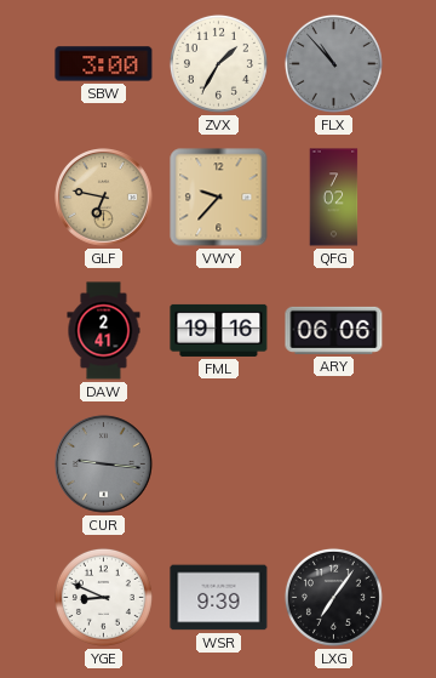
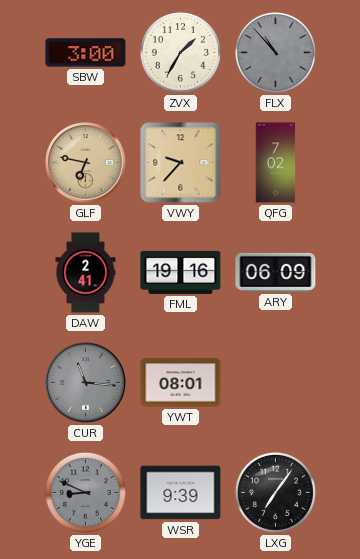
ARY: 06:06 -> 06:09 (276, 272)
CUR: 9:16 -> 11:16 (86, 383)
YWT: none -> 08:01 (181, 383)
YGE dial: white -> grey (85, 492)
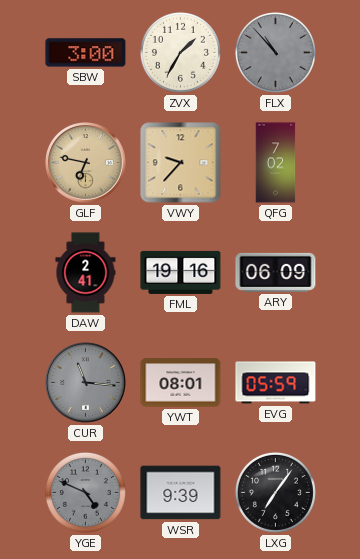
EVG: none -> 05:59 (276, 383)
YGE: 8:49 -> 4:49 (85, 492)
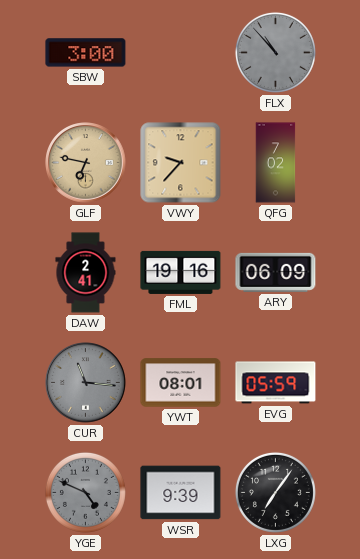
ZVX: 1:35 -> none (180, 52)
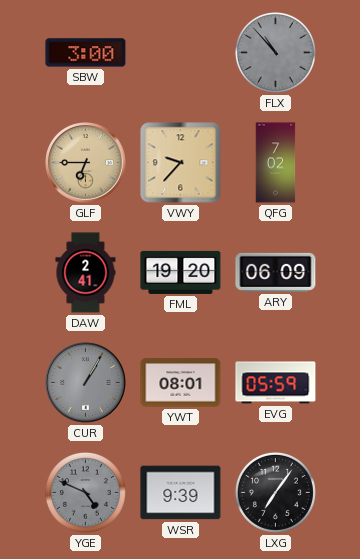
GLF: 6:47 -> 6:45 (86, 163)
FML: 19:16 -> 19:20 (181, 272)
CUR: 11:16 -> 1:05 (86, 383)
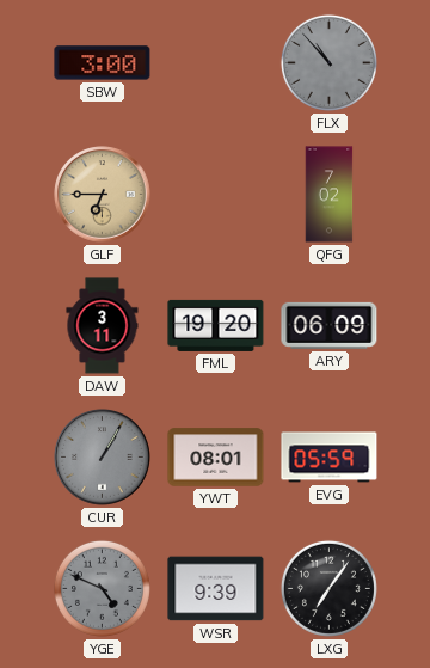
VWY: 9:37 -> none (181, 163)
DAW: 2:41 -> 3:11 (103, 326)
